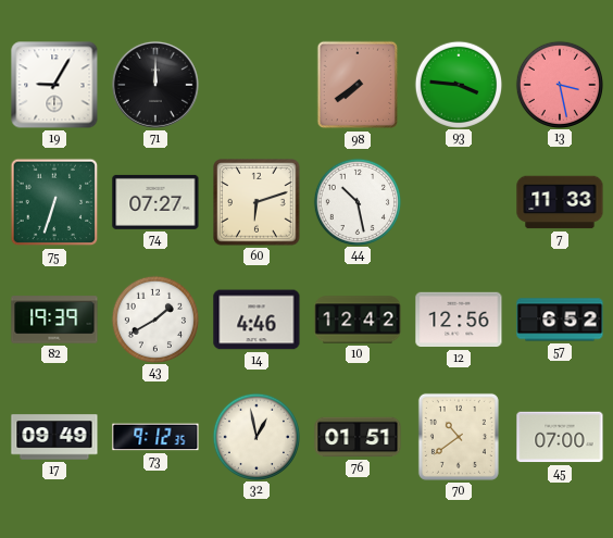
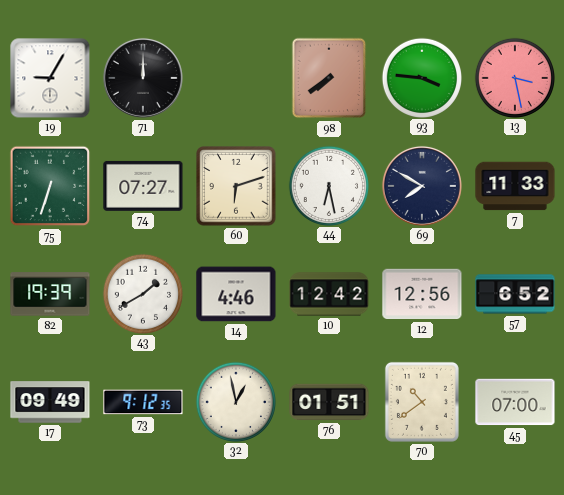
44: 10:28 -> 6:28 (328, 185)
69: none -> 7:50 (422, 186)
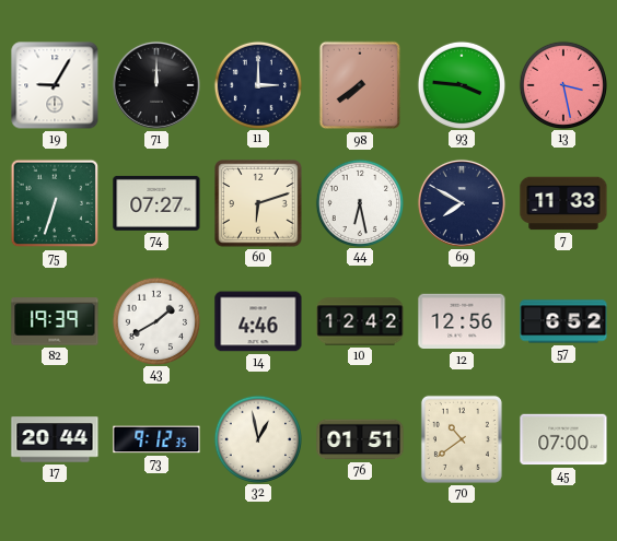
11: none -> 3:00 (257, 84)
17: 09:49 -> 20:44 (55, 439)
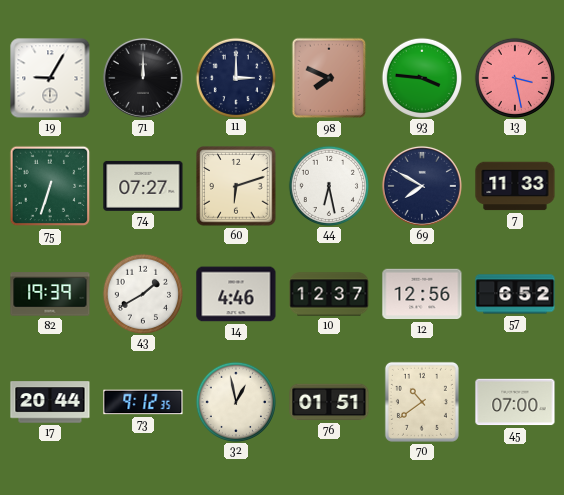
98: 7:39 -> 7:49 (329, 78)
10: 12:42 -> 12:37 (329, 294)
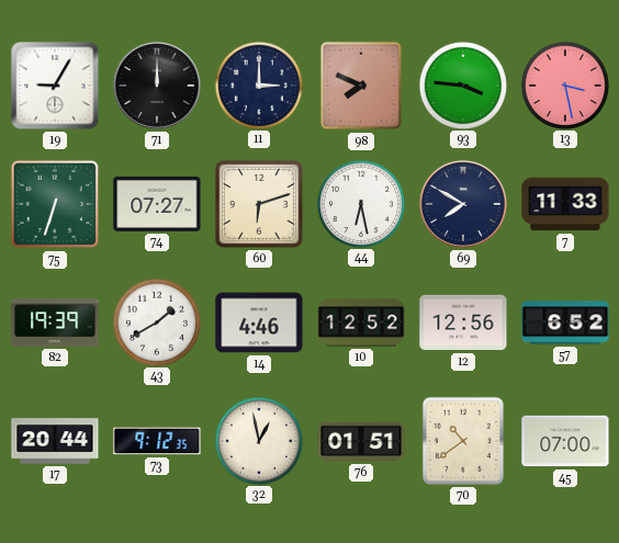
10: 12:37 -> 12:52 (361, 323)
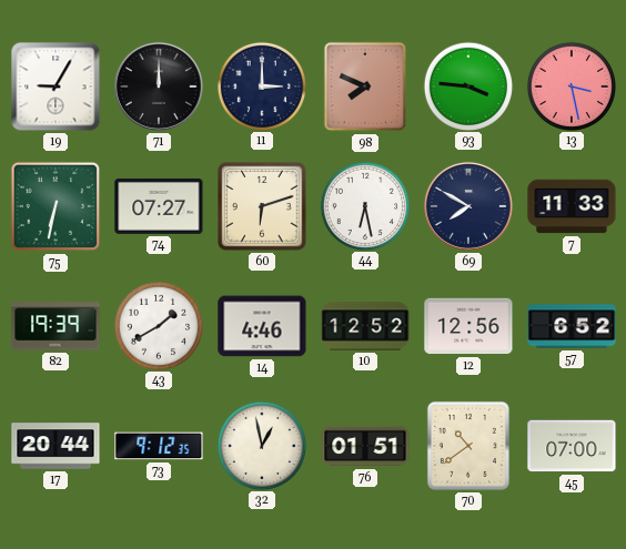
75: 6:33 -> 6:32 (55, 206)
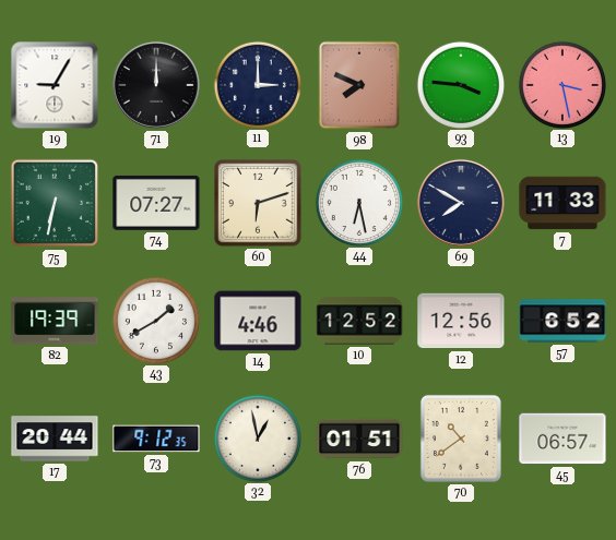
45: 07:00 -> 06:57 (562, 439)
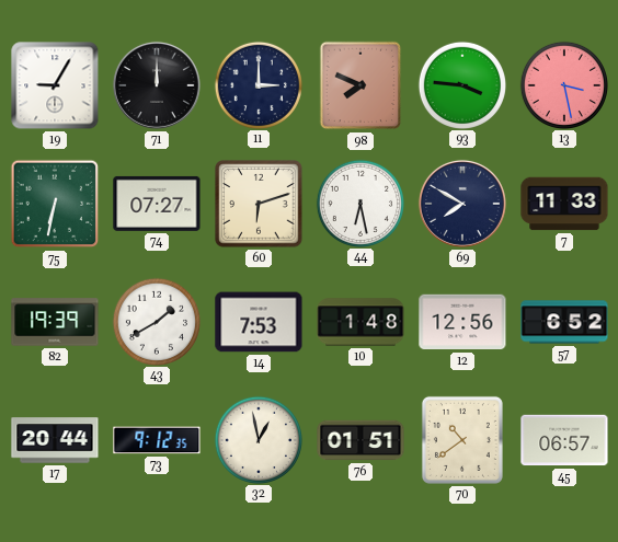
14: 4:46 -> 7:53 (259, 322)
10: 12:52 -> 1:48 (360, 322)
